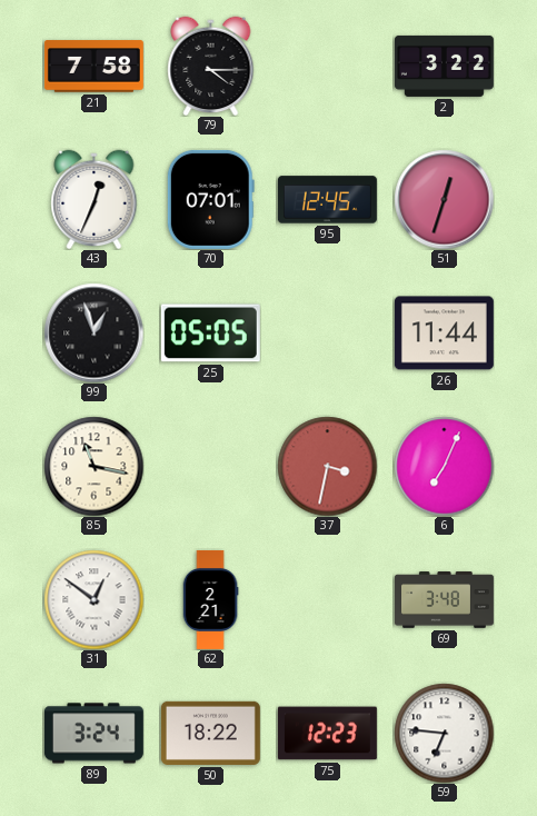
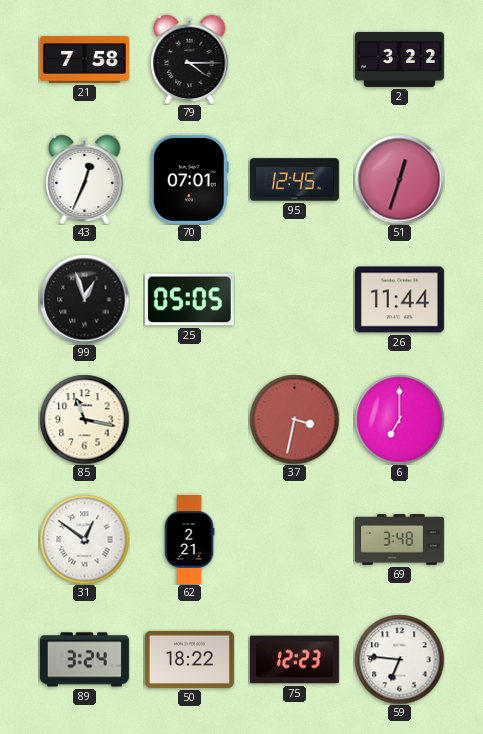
6: 7:04 -> 7:00 (399, 419)
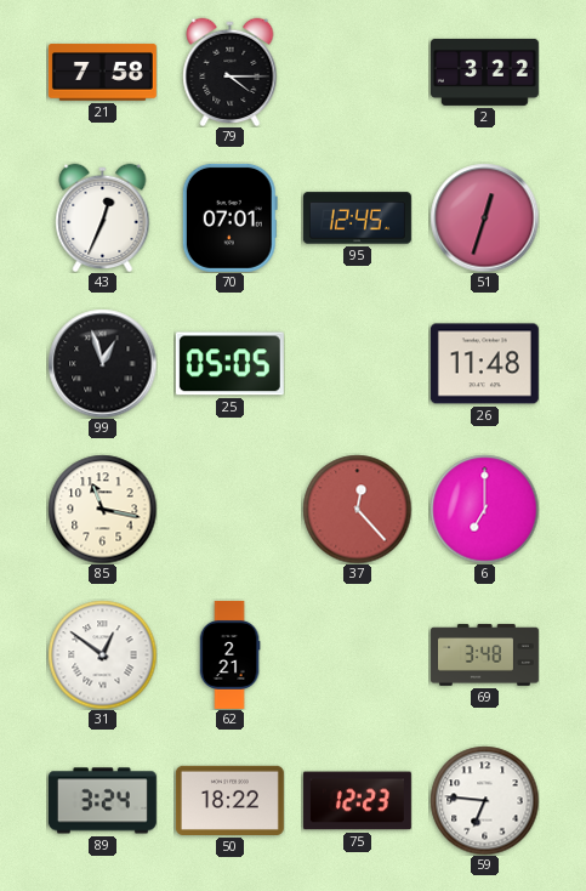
26: 11:44 -> 11:48 (484, 364)
37: 3:32 -> 12:23 (357, 509)
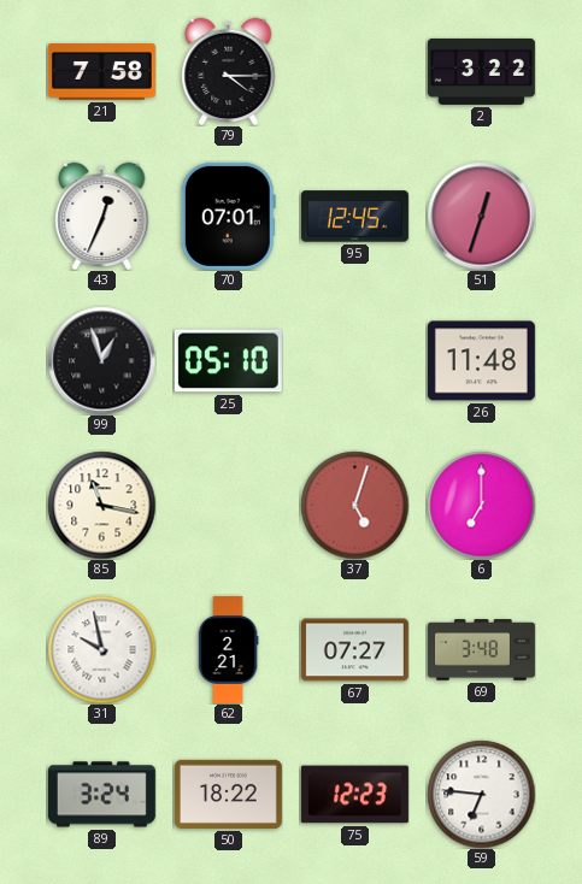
25: 05:05 -> 05:10 (228, 361)
37: 12:23 -> 5:03 (354, 505)
31: 12:51 -> 9:58 (101, 649)
67: none -> 07:27 (354, 650)
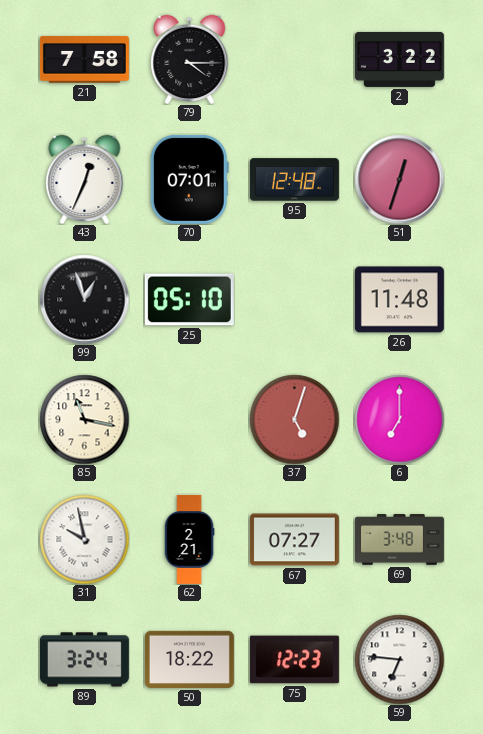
95: 12:45 -> 12:48 (294, 180)
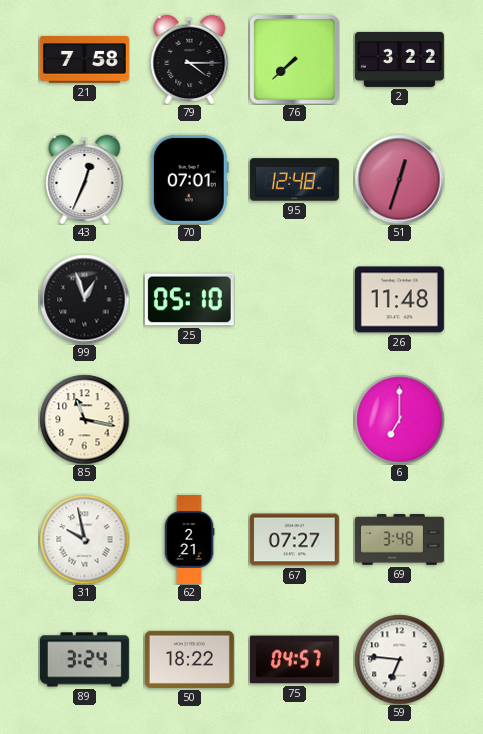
76: none -> 7:38 (294, 59)
37: 5:03 -> none (294, 419)
75: 12:23 -> 04:57 (294, 660)
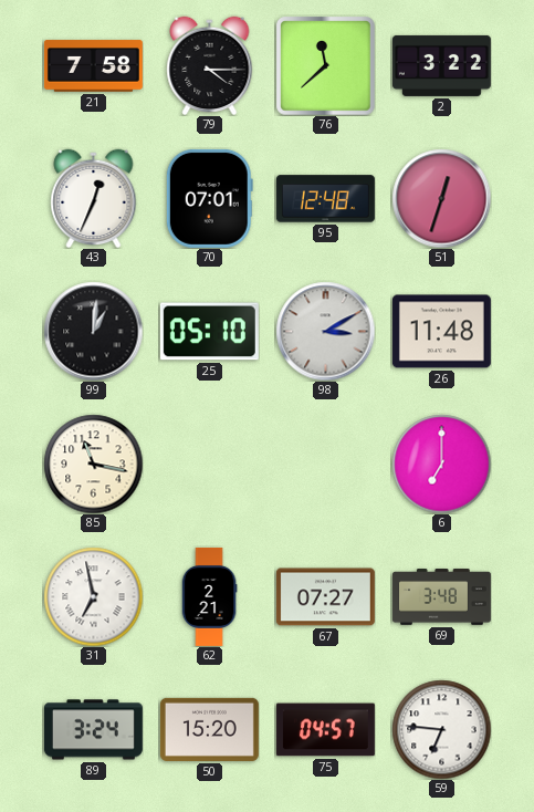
76: 7:38 -> 11:38 (325, 65)
99: 12:57 -> 1:01 (93, 331)
98: none -> 3:10 (325, 331)
31: 9:58 -> 6:58 (93, 596)
50: 18:22 -> 15:20 (209, 729)
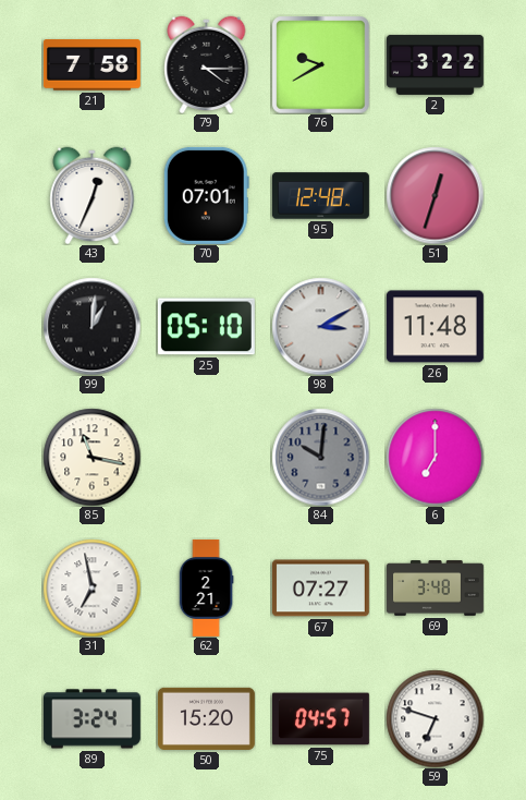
76: 11:38 -> 9:40 (320, 64)
84: none -> 10:01 (320, 457)
59: 6:46 -> 6:48 (435, 718)
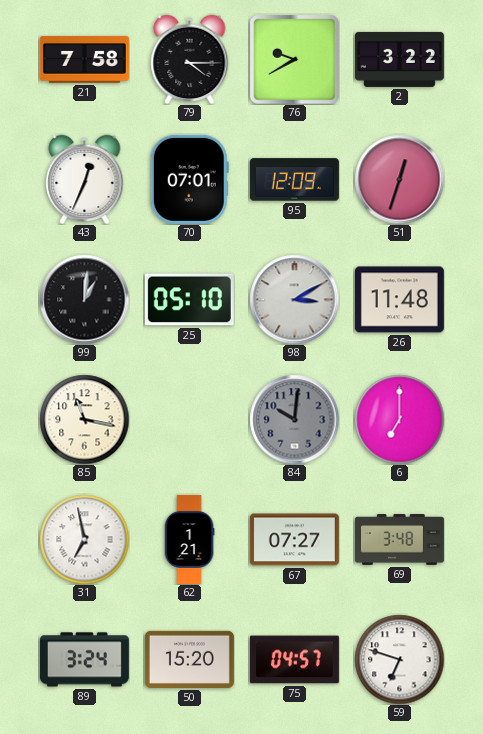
95: 12:48 -> 12:09 (294, 180)
62: 2:21 -> 1:21 (189, 539)
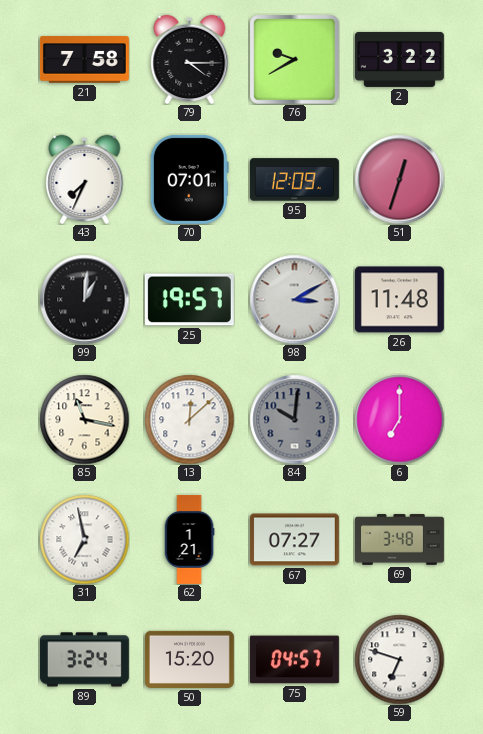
43: 12:34 -> 7:34 (85, 179)
25: 05:10 -> 19:57 (189, 300)
13: none -> 12:08 (189, 419)
